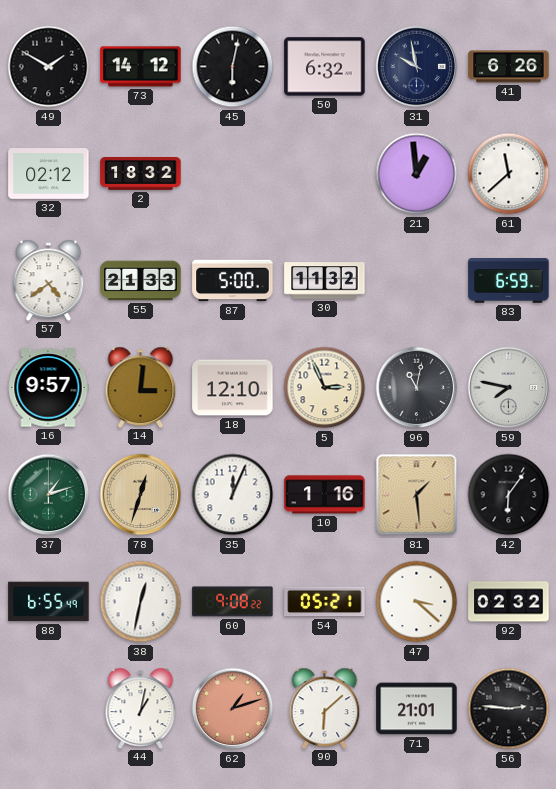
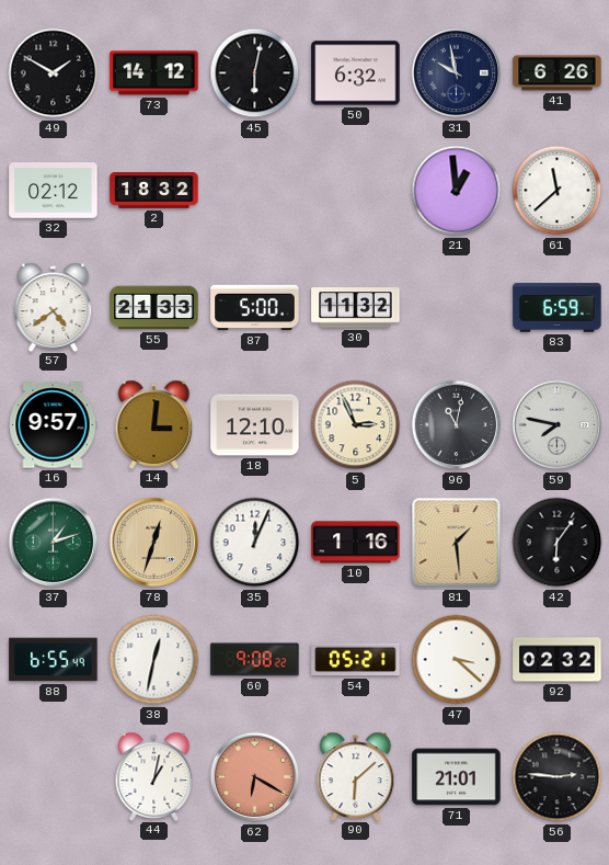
62: 1:12 -> 6:20 (255, 777)
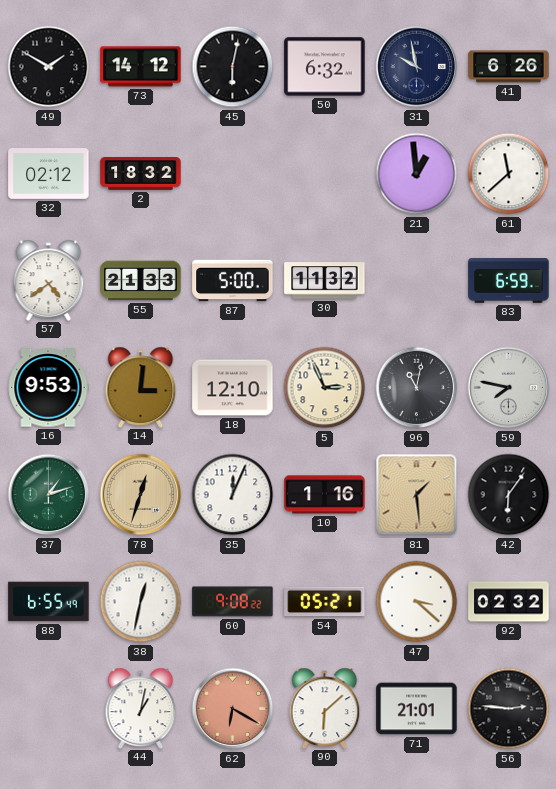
16: 9:57 -> 9:53 (48, 388)
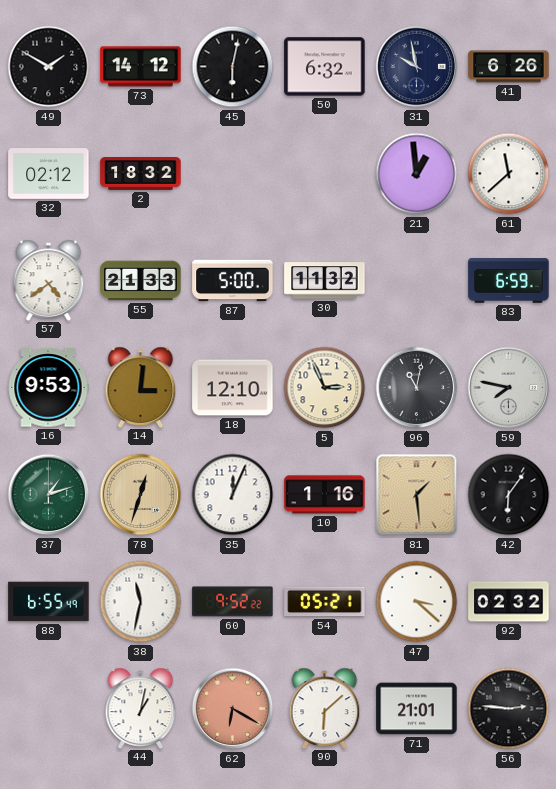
38: 12:32 -> 11:32 (141, 602)
60: 9:08 -> 9:52 (233, 602)
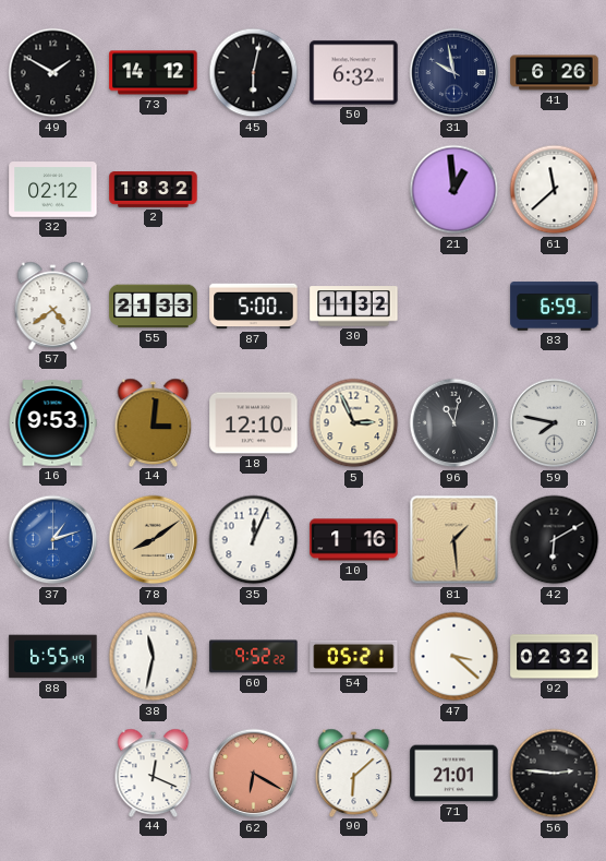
37 dial: green -> blue (53, 540)
78: 12:33 -> 8:09 (154, 540)
42: 6:06 -> 6:10 (555, 540)
44: 1:02 -> 12:19 (154, 773)
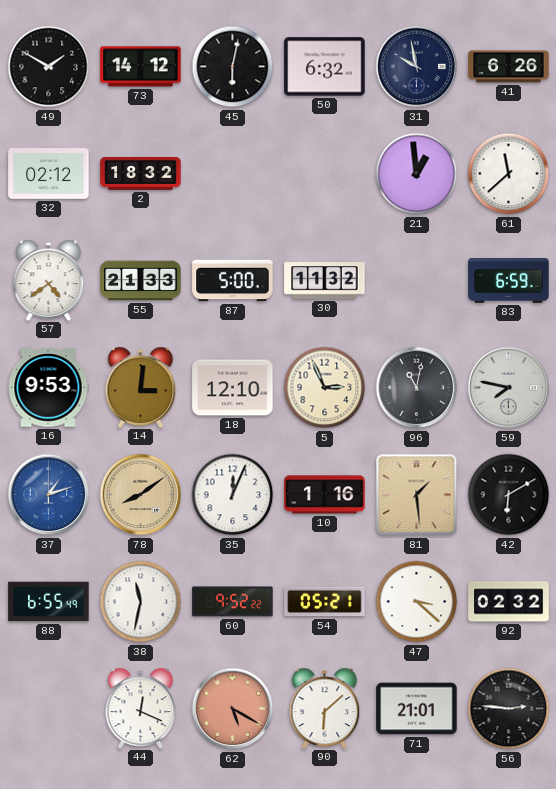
62: 6:20 -> 5:20 (233, 709)
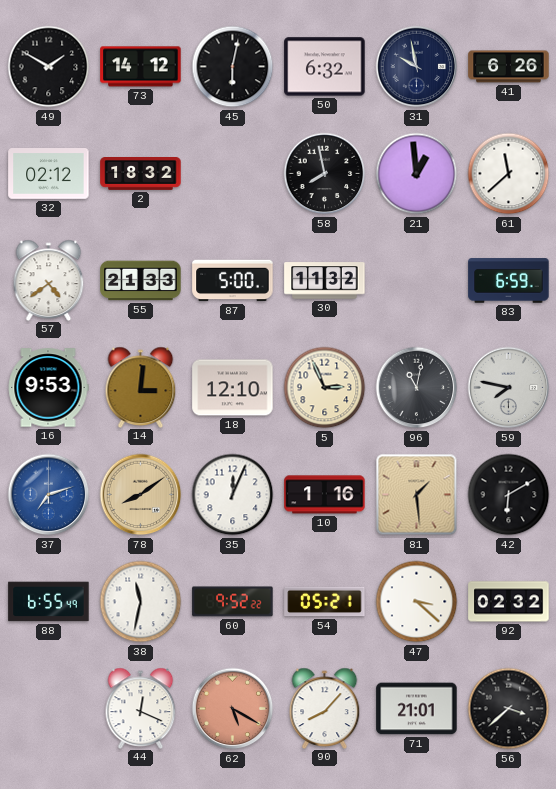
58: none -> 7:58 (325, 174)
37: 1:12 -> 7:12 (49, 495)
90: 6:08 -> 8:07 (325, 708)
56: 2:46 -> 3:38 (509, 709)
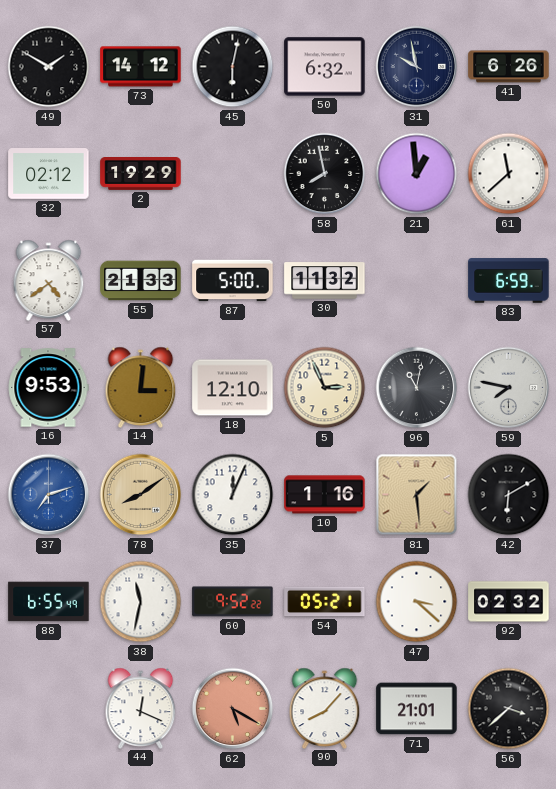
2: 18:32 -> 19:29 (141, 174)
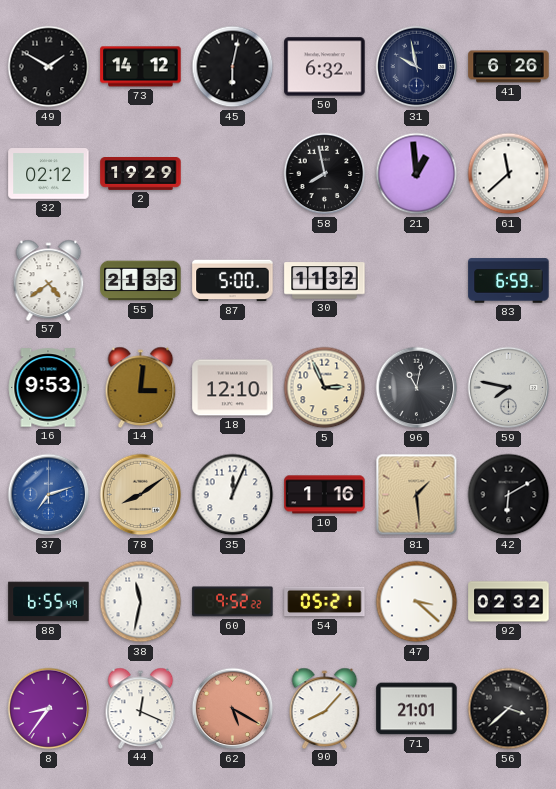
8: none -> 8:36 (49, 709)
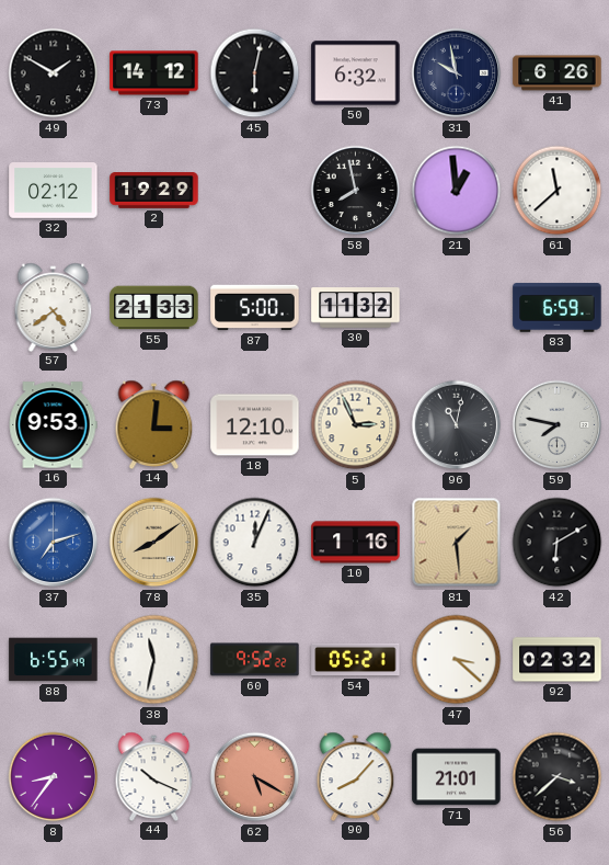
44: 12:19 -> 10:19 (154, 776)
